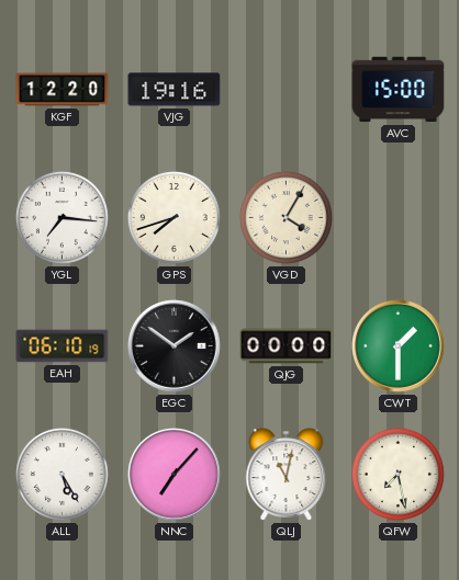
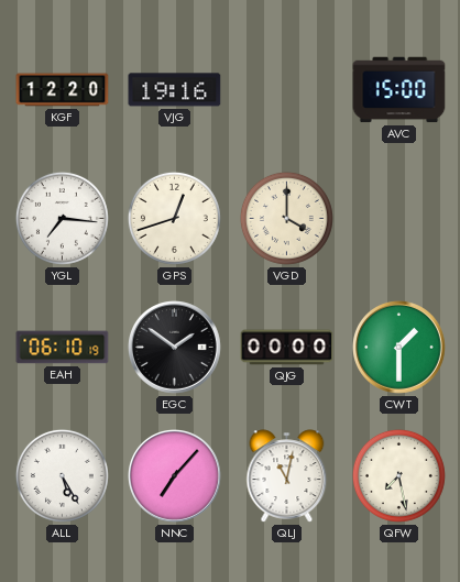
GPS: 7:42 -> 12:42 (174, 218)
VGD: 4:05 -> 4:00 (286, 218)
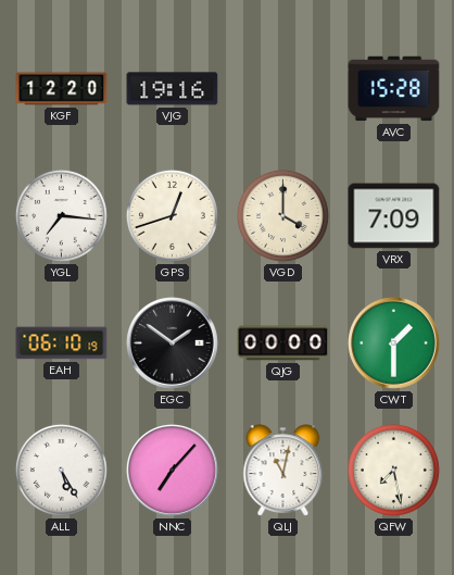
AVC: 15:00 -> 15:28 (394, 89)
VRX: none -> 7:09 (394, 216)
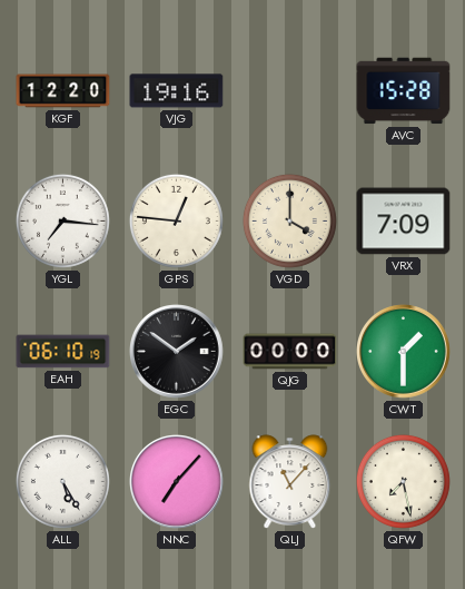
GPS: 12:42 -> 12:46 (176, 220)
QLJ: 11:02 -> 11:07 (290, 482)
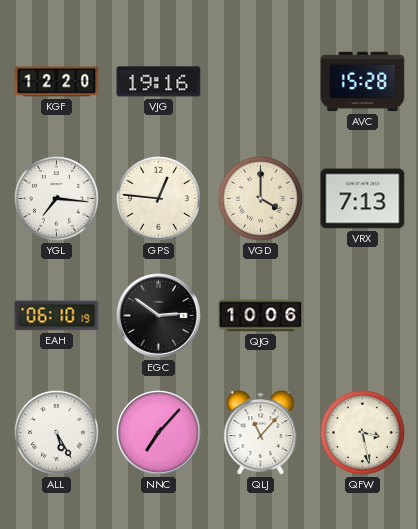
VRX: 7:09 -> 7:13 (363, 199)
EGC: 1:51 -> 2:51 (159, 316)
QJG: 00:00 -> 10:06 (261, 316)
CWT: 1:30 -> none (404, 352)
QFW: 7:28 -> 3:28 (362, 432)
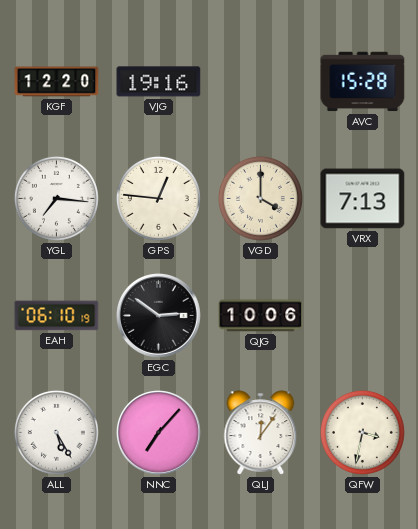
QLJ: 11:07 -> 12:06 (261, 433)
QFW: 3:28 -> 3:32 (362, 432)
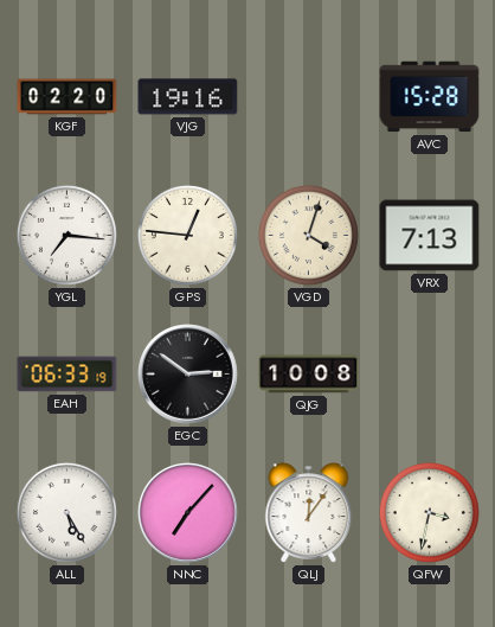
KGF: 12:20 -> 02:20 (67, 97)
VGD: 4:00 -> 4:03 (308, 235)
EAH: 06:10 -> 06:33 (67, 375)
QJG: 10:06 -> 10:08 (309, 375)
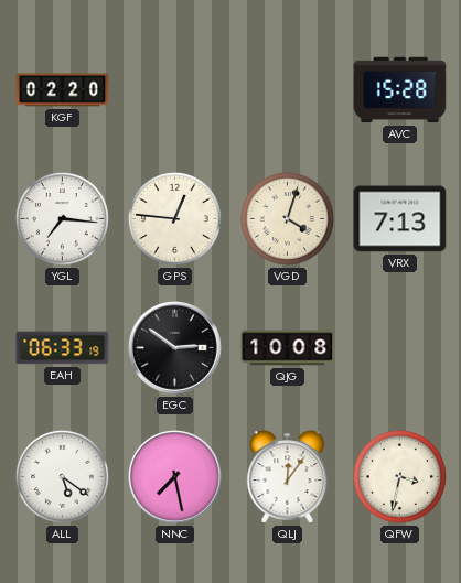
VJG: 19:16 -> none (188, 97)
ALL: 5:25 -> 5:21 (62, 476)
NNC: 7:07 -> 7:28 (175, 477)
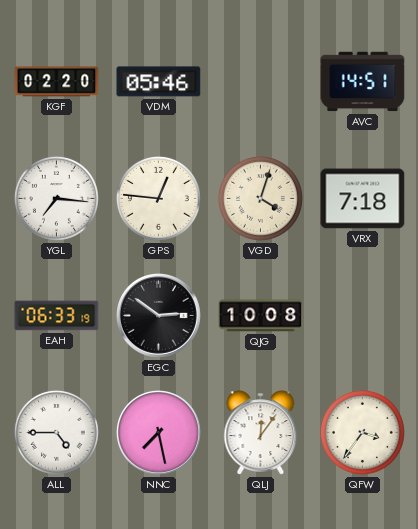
VDM: none -> 05:46 (159, 82)
AVC: 15:28 -> 14:51 (363, 82)
VRX: 7:13 -> 7:18 (363, 199)
ALL: 5:21 -> 4:45 (56, 432)
QFW: 3:32 -> 3:36 (362, 432)
